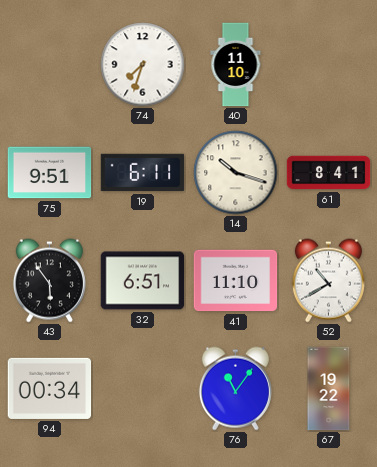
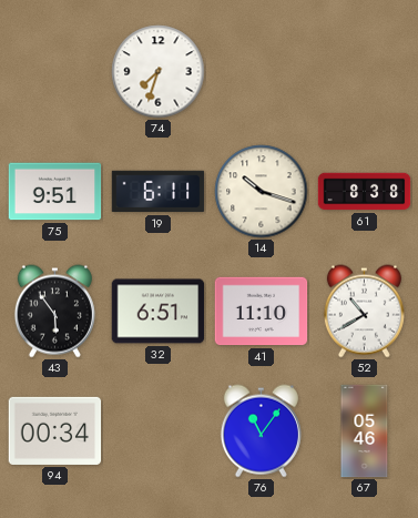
40: 11:10 -> none (236, 65)
61: 8:41 -> 8:38 (365, 192)
67: 19:22 -> 05:46 (365, 431)
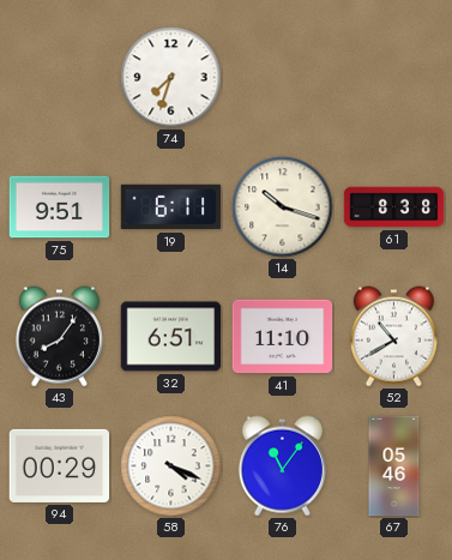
43: 5:54 -> 8:06 (59, 337)
94: 00:34 -> 00:29 (60, 465)
58: none -> 4:19 (171, 466)
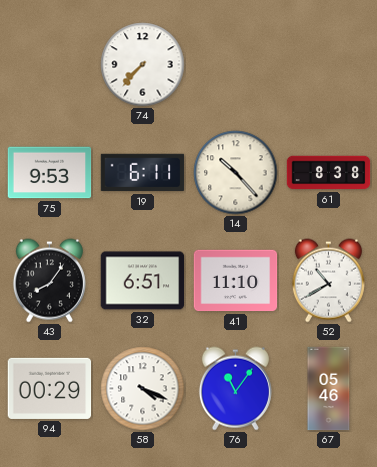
74: 7:33 -> 7:37 (143, 65)
75: 9:51 -> 9:53 (50, 173)
14: 10:18 -> 10:23 (236, 173)
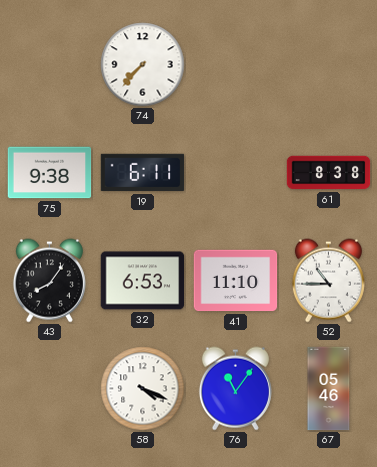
75: 9:53 -> 9:38 (50, 173)
14: 10:23 -> none (236, 173)
32: 6:51 -> 6:53 (143, 281)
52: 10:40 -> 10:45 (328, 281)
94: 00:29 -> none (50, 388)
